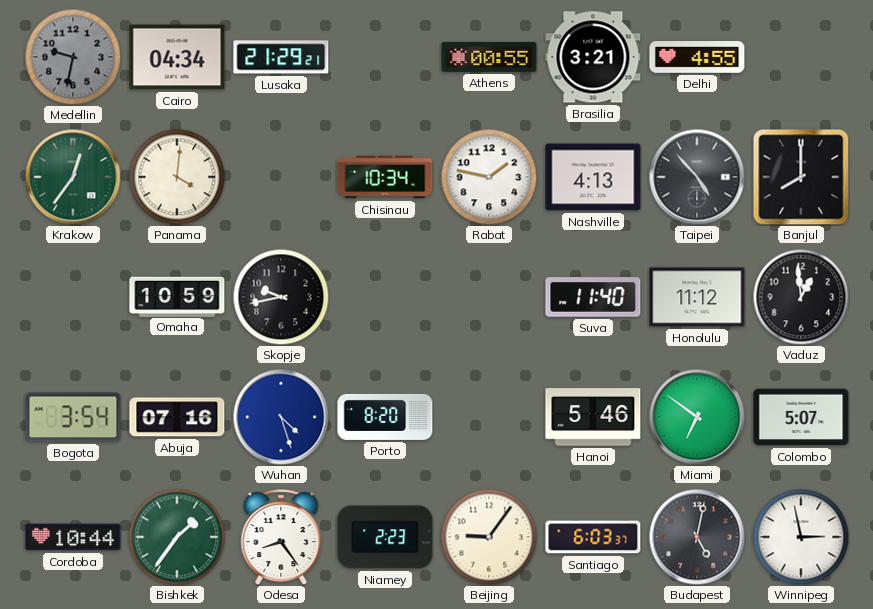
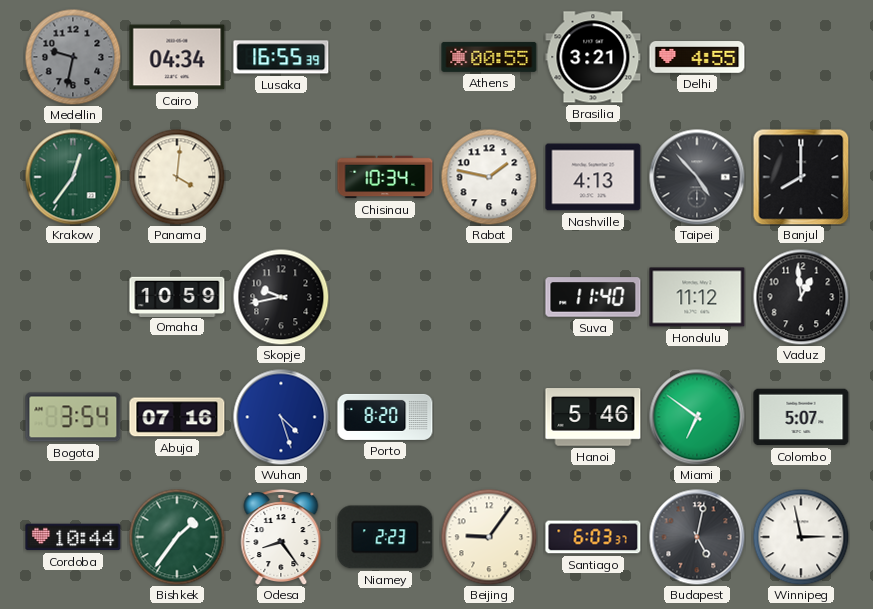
Lusaka: 21:29 -> 16:55 (281, 57)
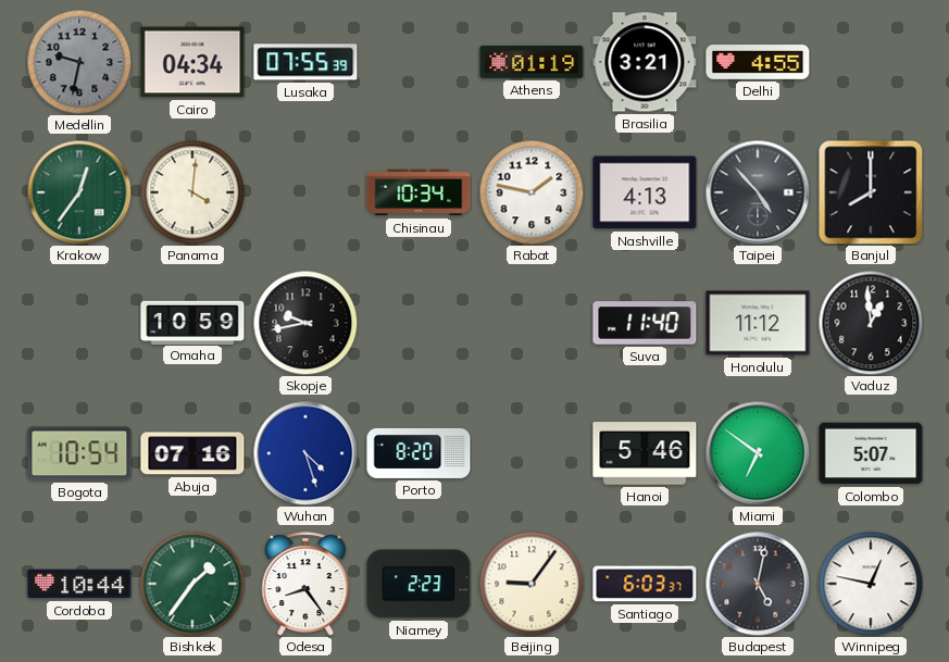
Lusaka: 16:55 -> 07:55 (305, 62)
Athens: 00:55 -> 01:19 (532, 62)
Bogota: 3:54 -> 10:54 (79, 453)
Winnipeg: 2:58 -> 12:47 (871, 584)
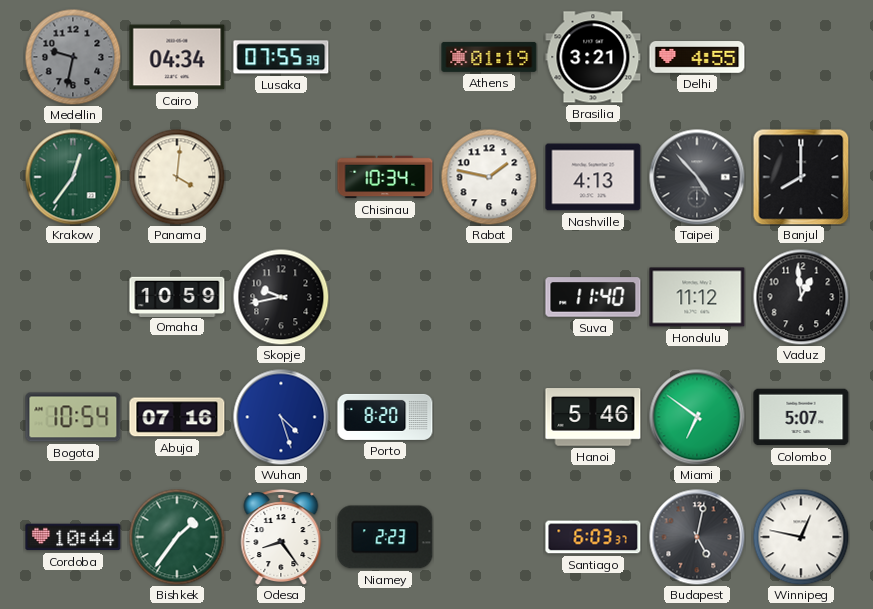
Beijing: 9:06 -> none (532, 584)
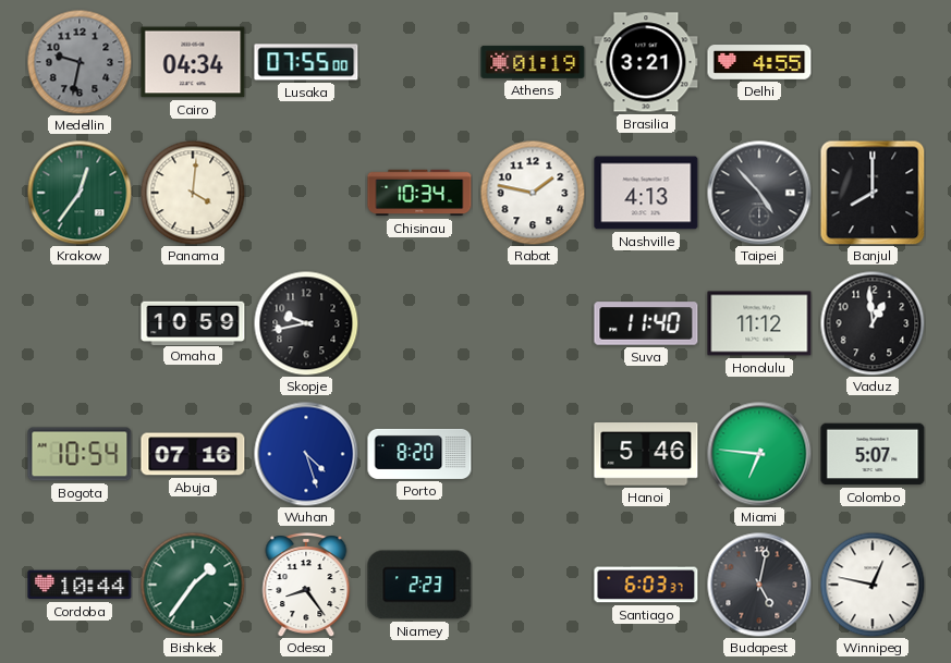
Lusaka: 07:55:39 -> 07:55:00 (306, 62)
Miami: 6:51 -> 6:46 (759, 454)
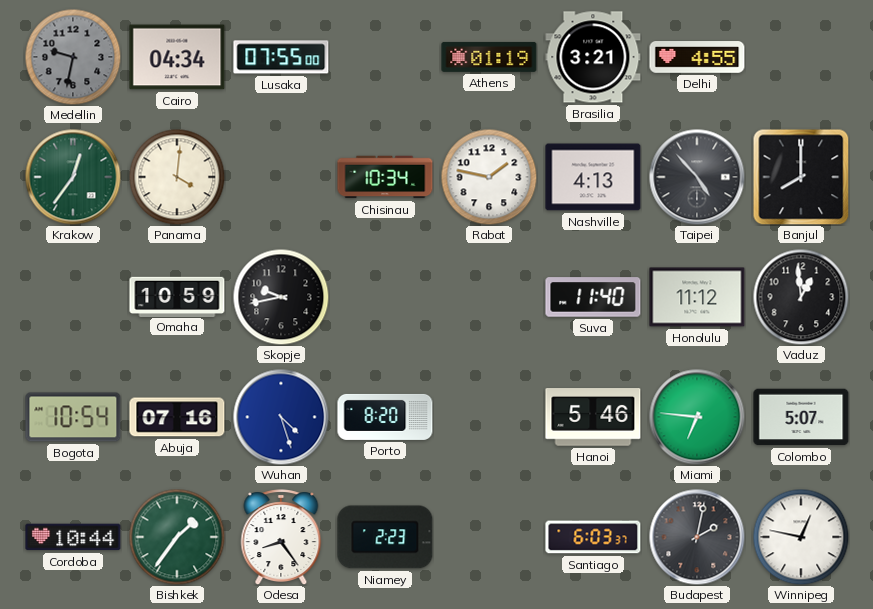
Budapest: 5:02 -> 2:02 (697, 537)
